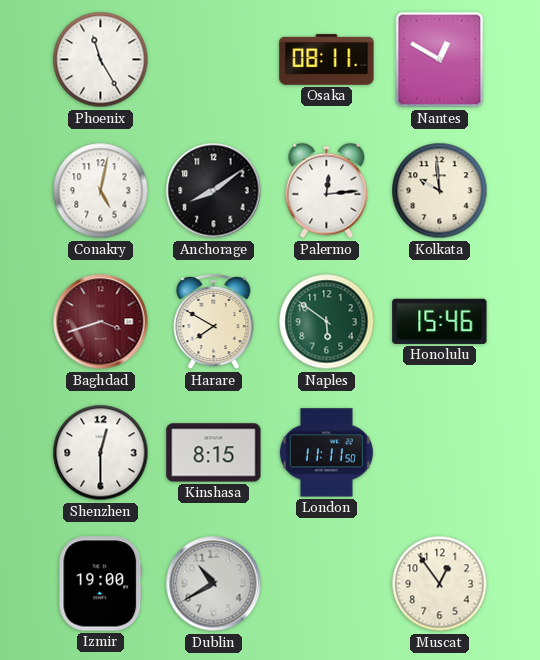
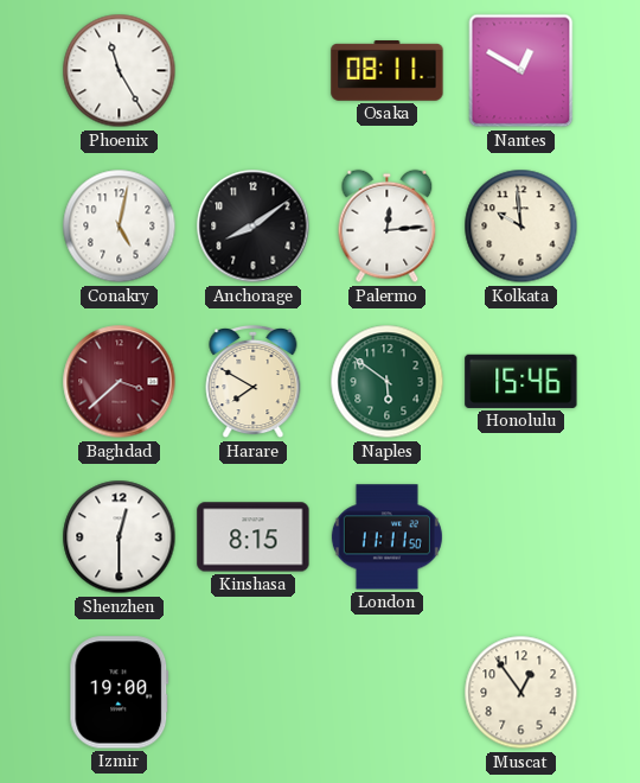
Baghdad: 3:42 -> 3:38 (120, 382)
Dublin: 10:40 -> none (214, 584)
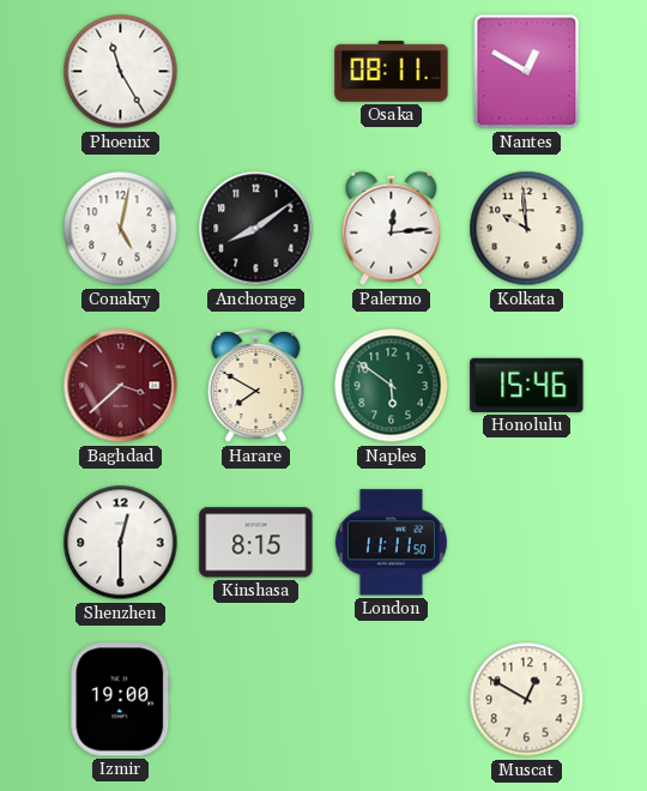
Muscat: 12:54 -> 12:50 (527, 700)
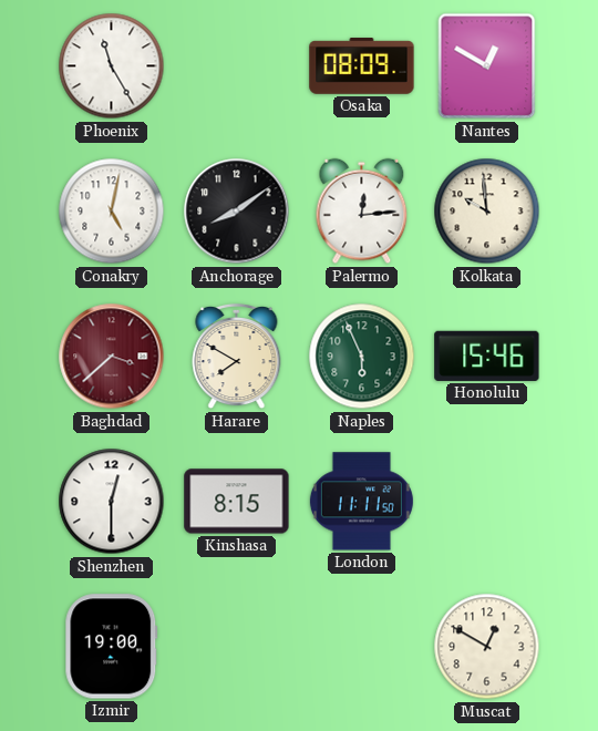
Osaka: 08:11 -> 08:09 (362, 66)
Naples: 5:51 -> 5:56 (362, 357)
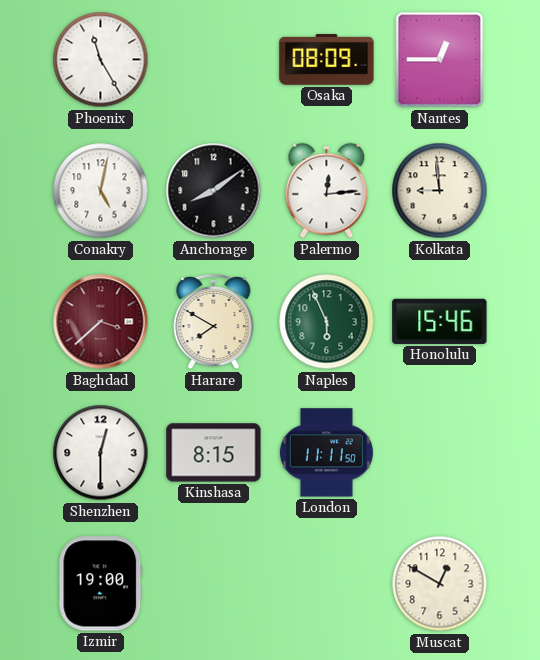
Nantes: 12:50 -> 12:45 (440, 60)
Kolkata: 9:59 -> 8:59 (440, 191)
